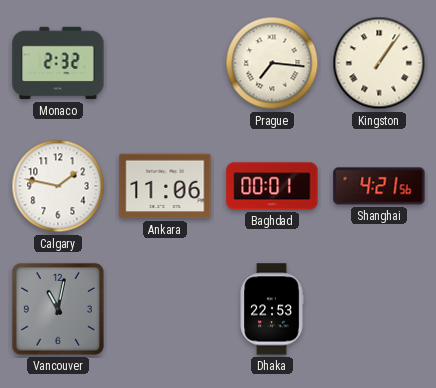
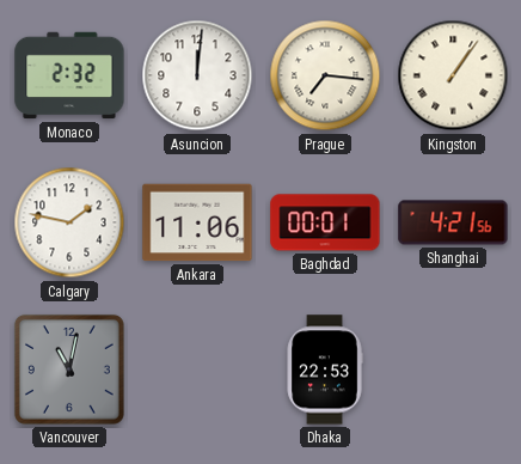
Asuncion: none -> 12:01 (197, 75)
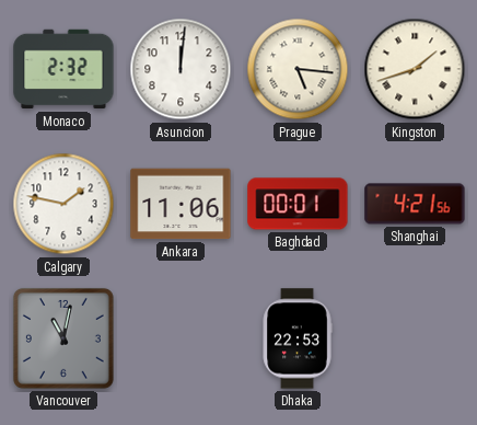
Prague: 7:16 -> 5:16 (298, 69)
Kingston: 1:06 -> 1:42 (415, 69)
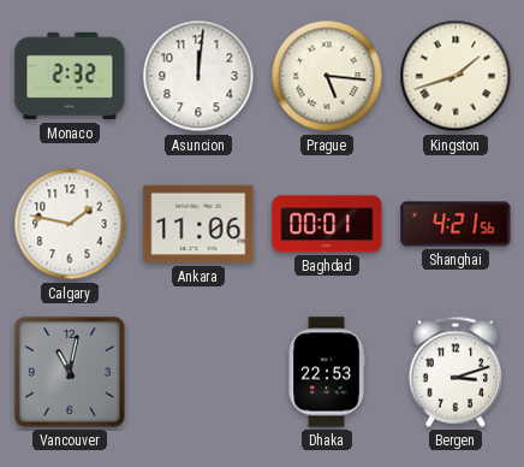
Bergen: none -> 3:12 (454, 372)
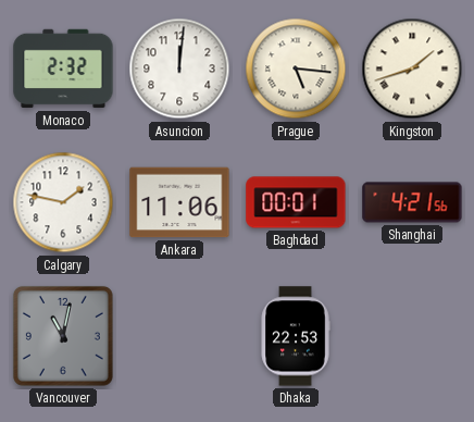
Bergen: 3:12 -> none (454, 372)
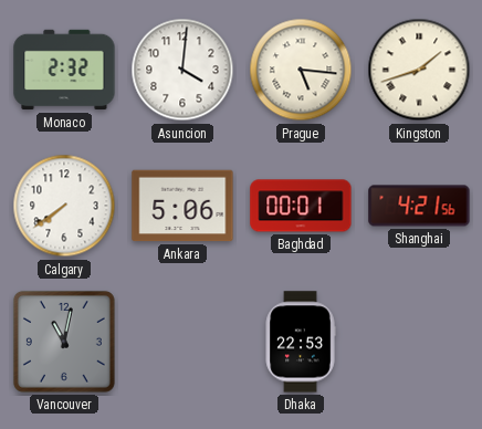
Asuncion: 12:01 -> 4:01 (182, 70)
Calgary: 1:47 -> 7:39 (64, 206)
Ankara: 11:06 -> 5:06 (182, 206)
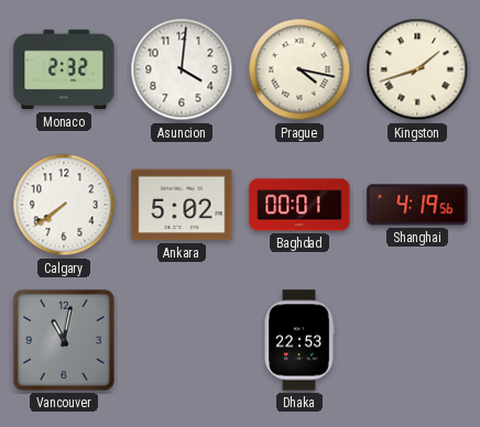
Prague: 5:16 -> 4:17 (299, 69)
Ankara: 5:06 -> 5:02 (182, 205)
Shanghai: 4:21 -> 4:19 (417, 205)
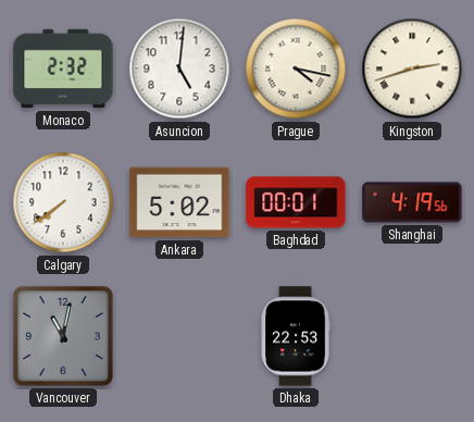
Asuncion: 4:01 -> 5:01 (179, 69)
Kingston: 1:42 -> 2:42 (412, 69)
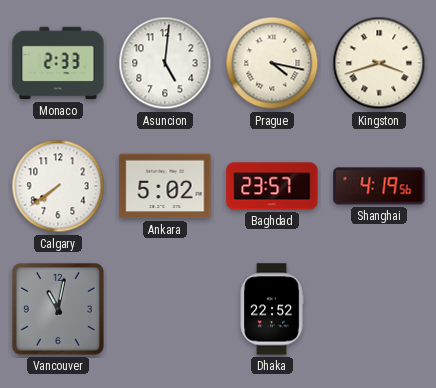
Monaco: 2:32 -> 2:33 (58, 63)
Kingston: 2:42 -> 3:42 (379, 63)
Baghdad: 00:01 -> 23:57 (272, 186)
Dhaka: 22:53 -> 22:52 (272, 309)
